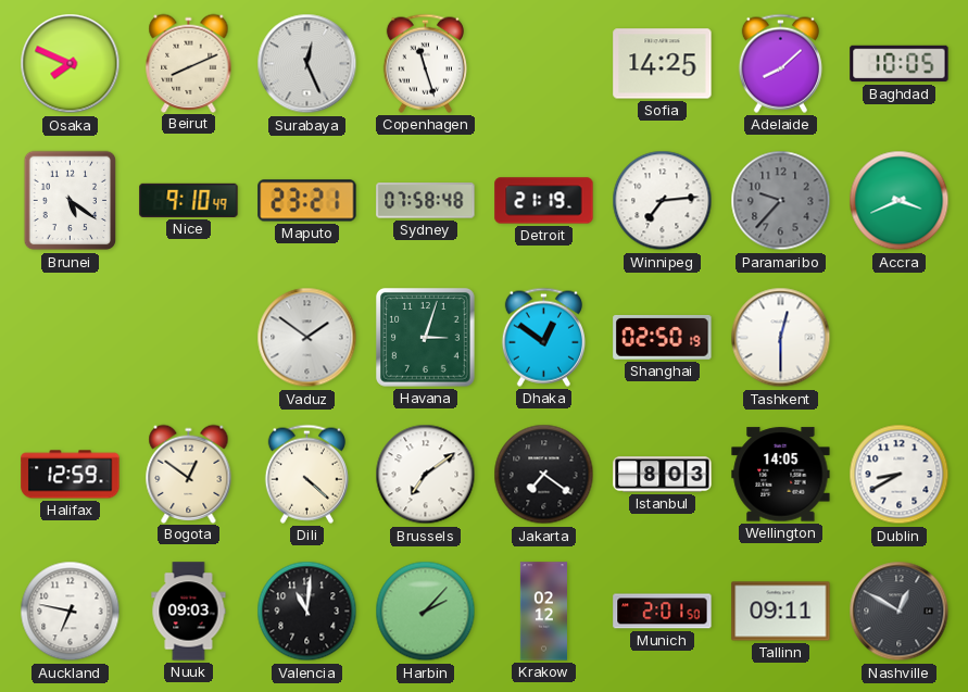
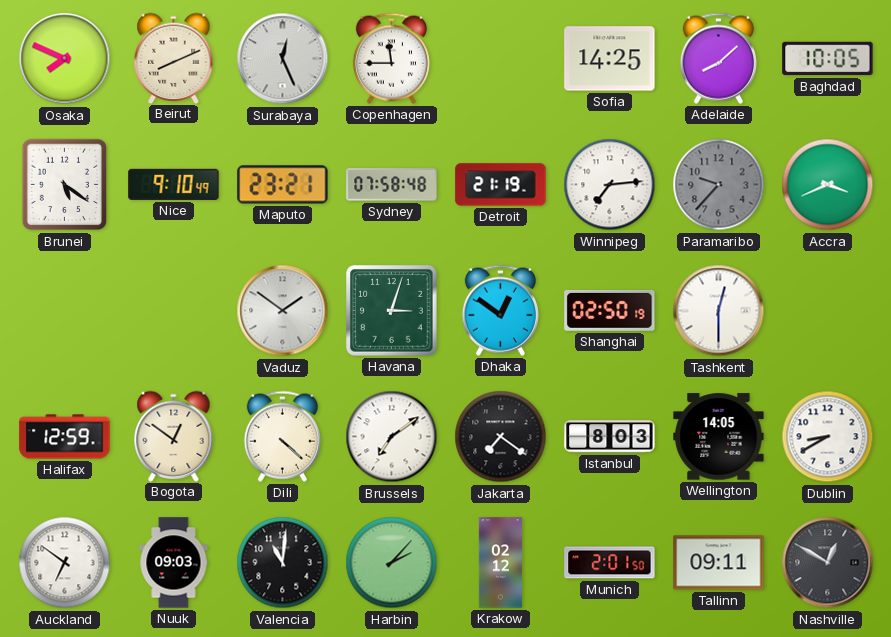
Copenhagen: 11:27 -> 11:45 (391, 58)
Auckland: 6:47 -> 6:51 (65, 563)
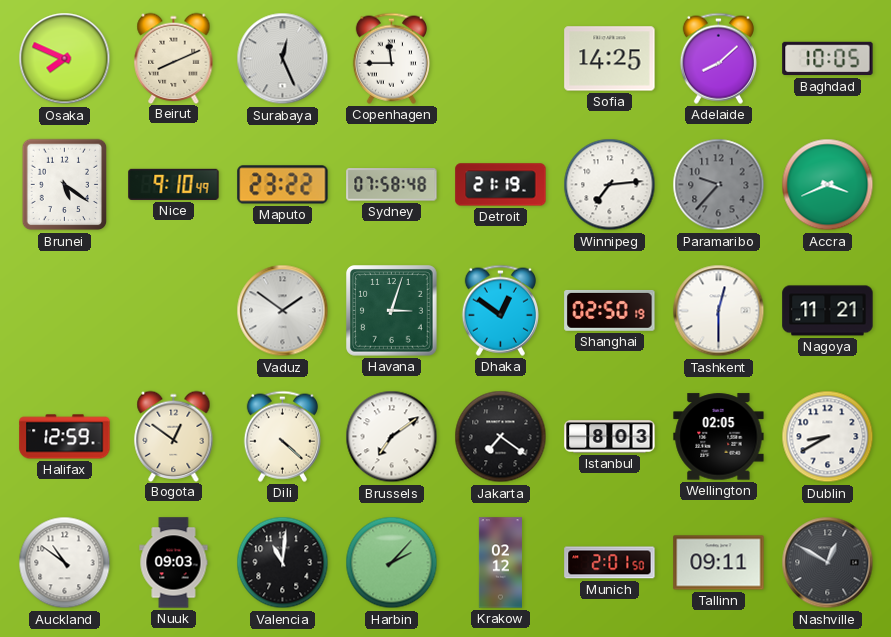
Maputo: 23:21 -> 23:22 (283, 185)
Nagoya: none -> 11:21 (828, 311)
Wellington: 14:05 -> 02:05 (719, 437)
Auckland: 6:51 -> 10:51 (65, 563)
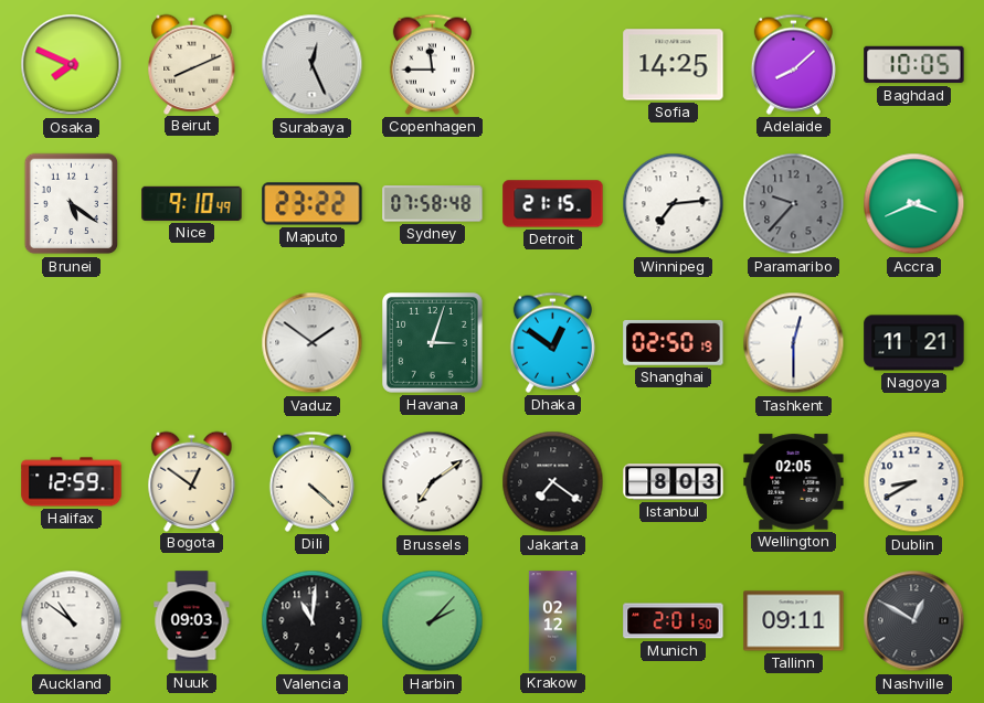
Detroit: 21:19 -> 21:15 (553, 204)
